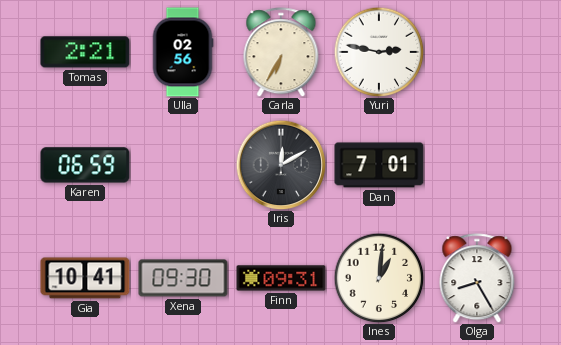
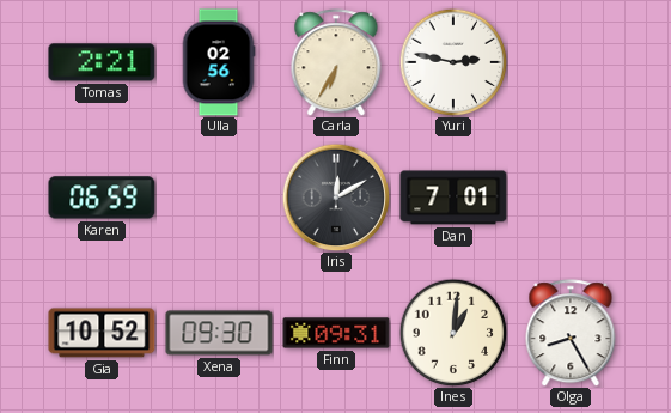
Gia: 10:41 -> 10:52 (102, 333)
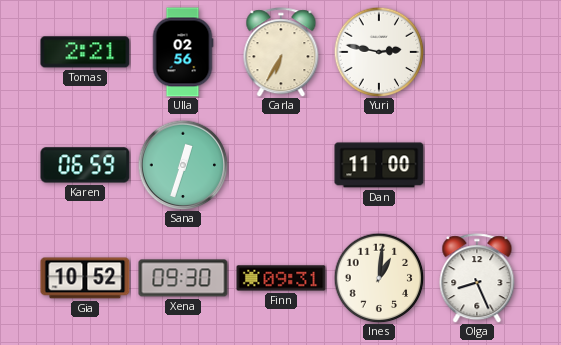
Sana: none -> 12:33 (183, 165)
Iris: 12:10 -> none (336, 198)
Dan: 7:01 -> 11:00 (379, 165)
Olga: 8:25 -> 8:26 (477, 278)
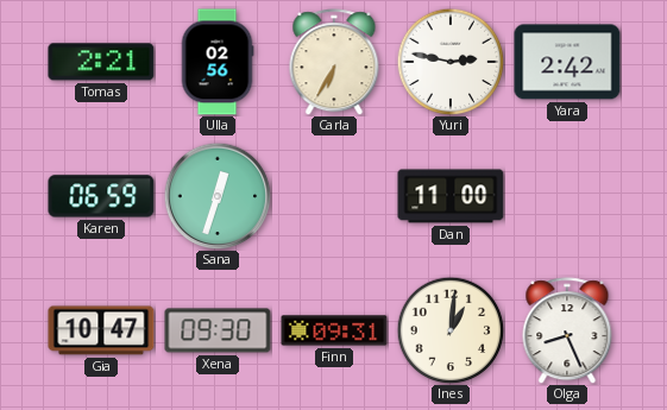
Yara: none -> 2:42 (567, 62)
Gia: 10:52 -> 10:47 (101, 330)
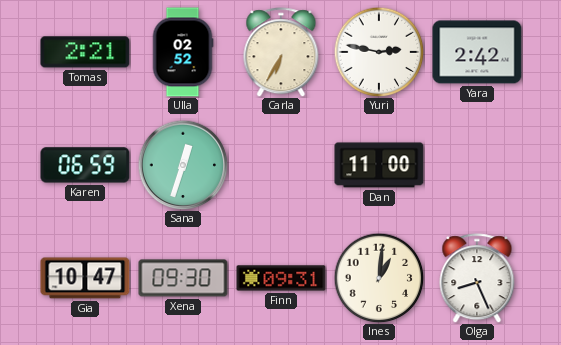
Ulla: 02:56 -> 02:52 (183, 52)
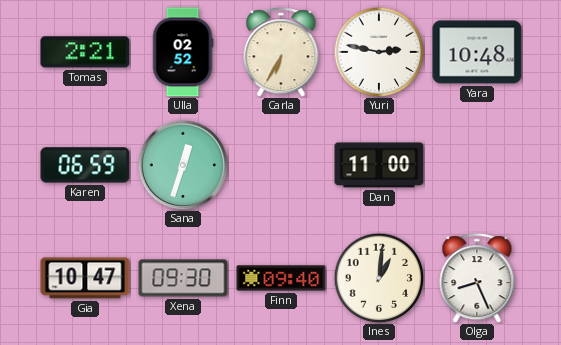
Yara: 2:42 -> 10:48 (477, 52)
Finn: 09:31 -> 09:40 (281, 278)
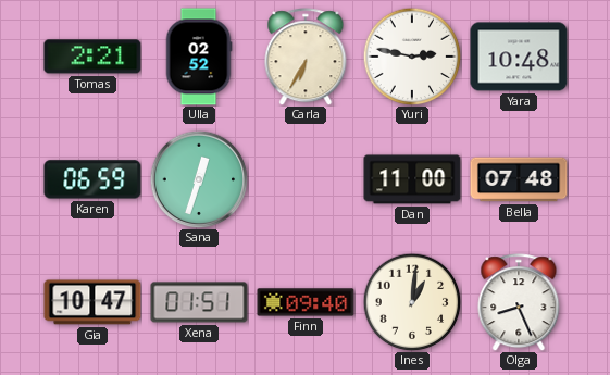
Bella: none -> 07:48 (519, 179)
Xena: 09:30 -> 01:51 (199, 302)
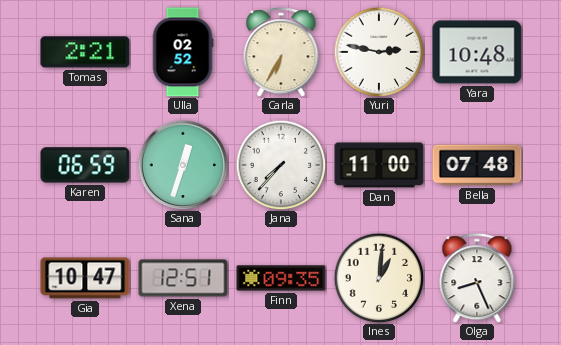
Jana: none -> 7:37 (281, 165)
Xena: 01:51 -> 12:51 (183, 278)
Finn: 09:40 -> 09:35 (281, 278)
